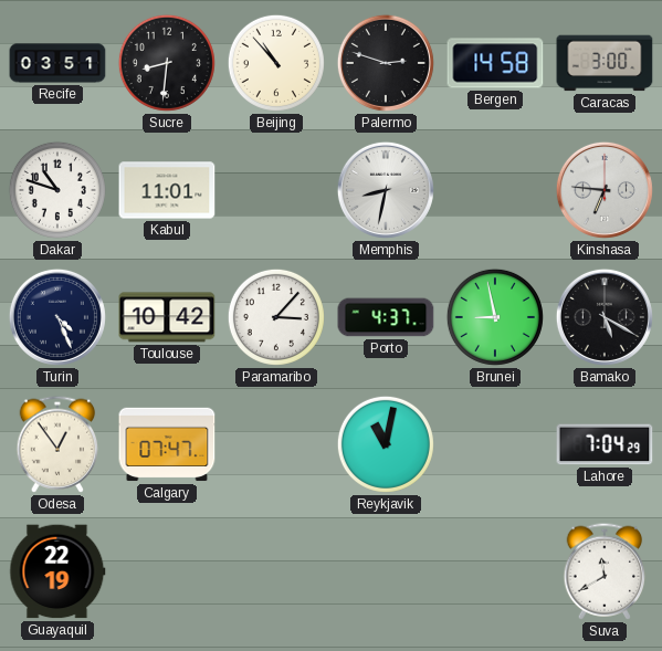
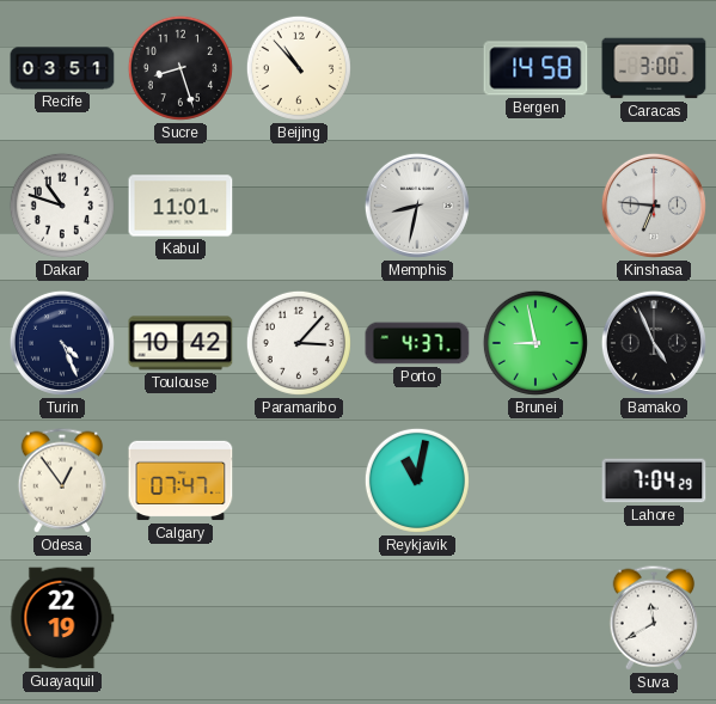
Sucre: 8:31 -> 8:27 (180, 68)
Palermo: 2:48 -> none (386, 63)
Bamako: 5:20 -> 4:56 (654, 343)
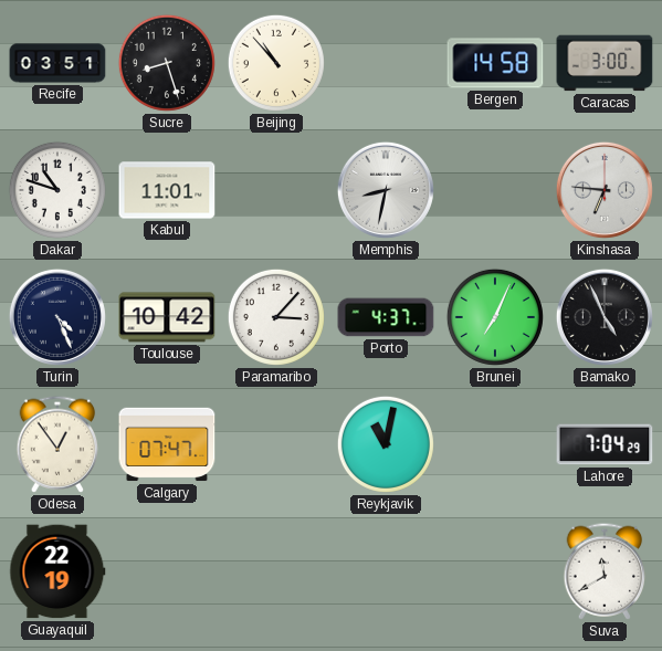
Brunei: 8:58 -> 7:04 (495, 317)
